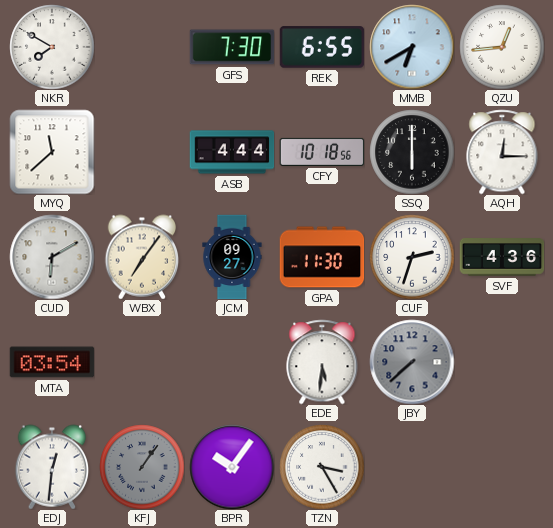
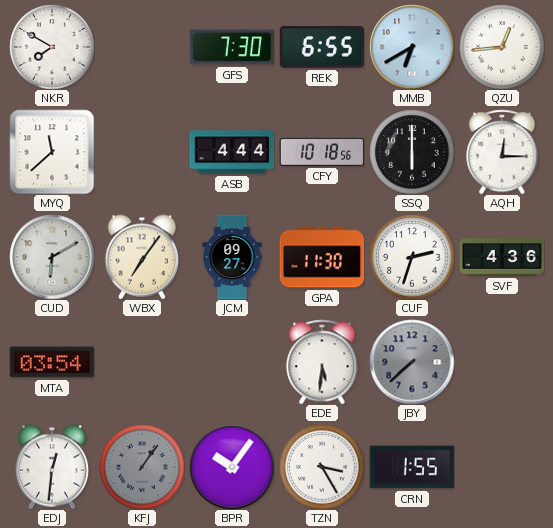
CRN: none -> 1:55 (412, 467)
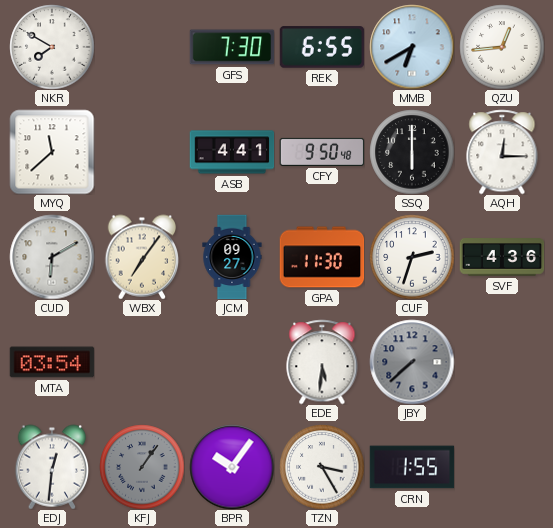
ASB: 4:44 -> 4:41 (232, 152)
CFY: 10:18 -> 9:50 (322, 152)
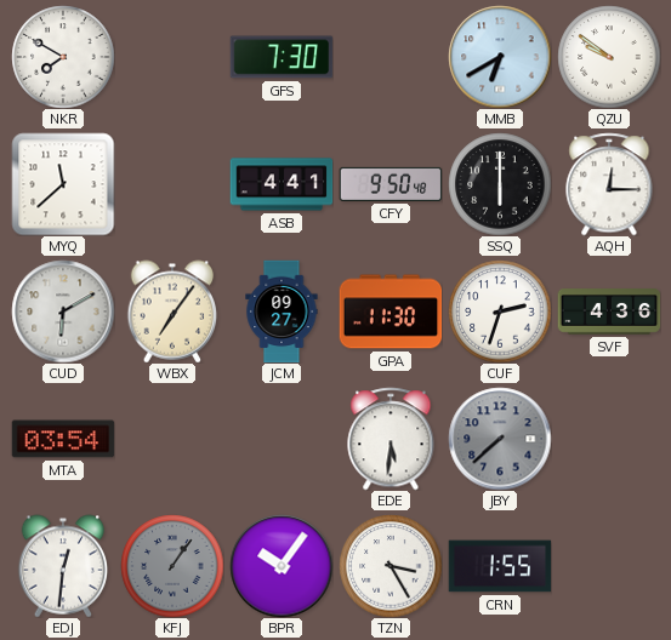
REK: 6:55 -> none (322, 47)
QZU: 12:44 -> 9:51 (609, 57)
